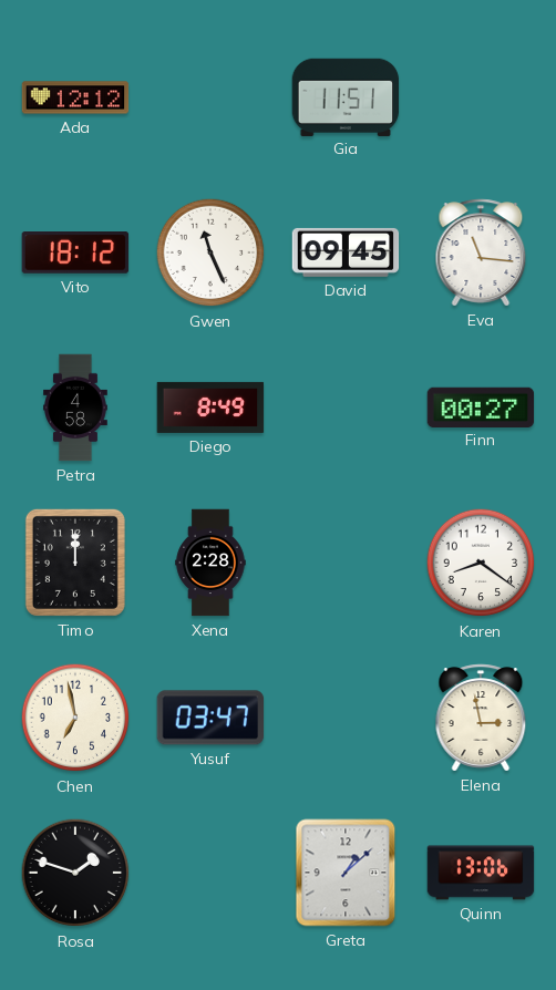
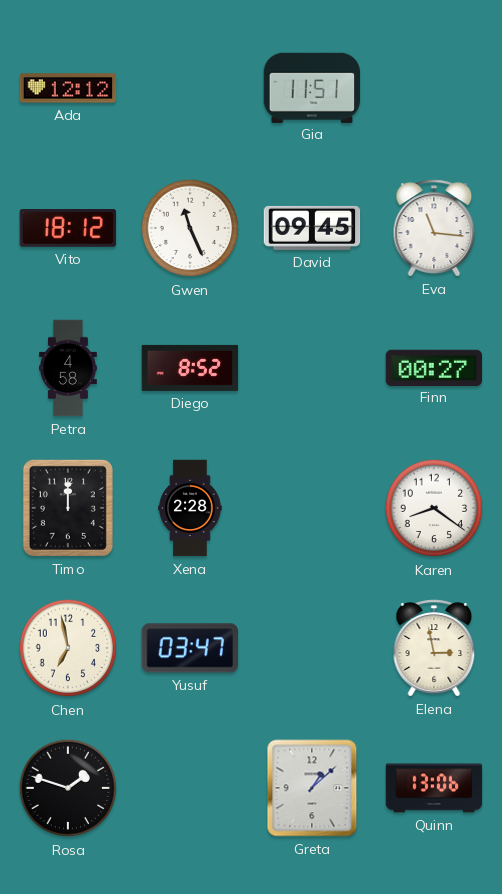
Diego: 8:49 -> 8:52 (190, 368)
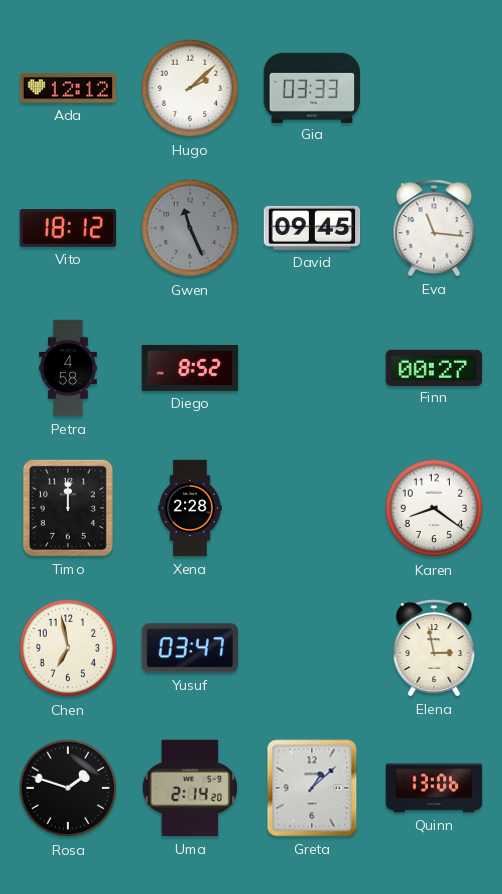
Hugo: none -> 2:08 (190, 88)
Gia: 11:51 -> 03:33 (312, 87)
Gwen dial: white -> grey (190, 228)
Uma: none -> 2:14 (190, 788)
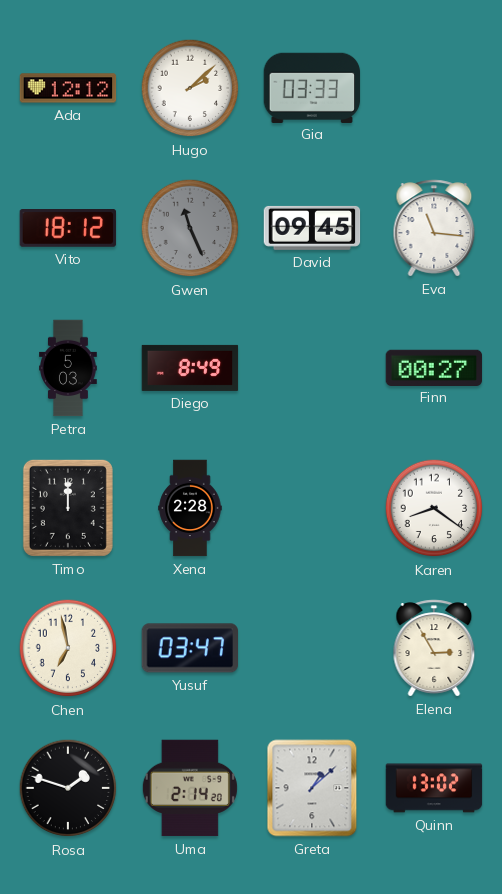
Petra: 4:58 -> 5:03 (69, 368)
Diego: 8:52 -> 8:49 (190, 368)
Elena: 2:58 -> 2:55 (434, 648)
Quinn: 13:06 -> 13:02 (434, 788)
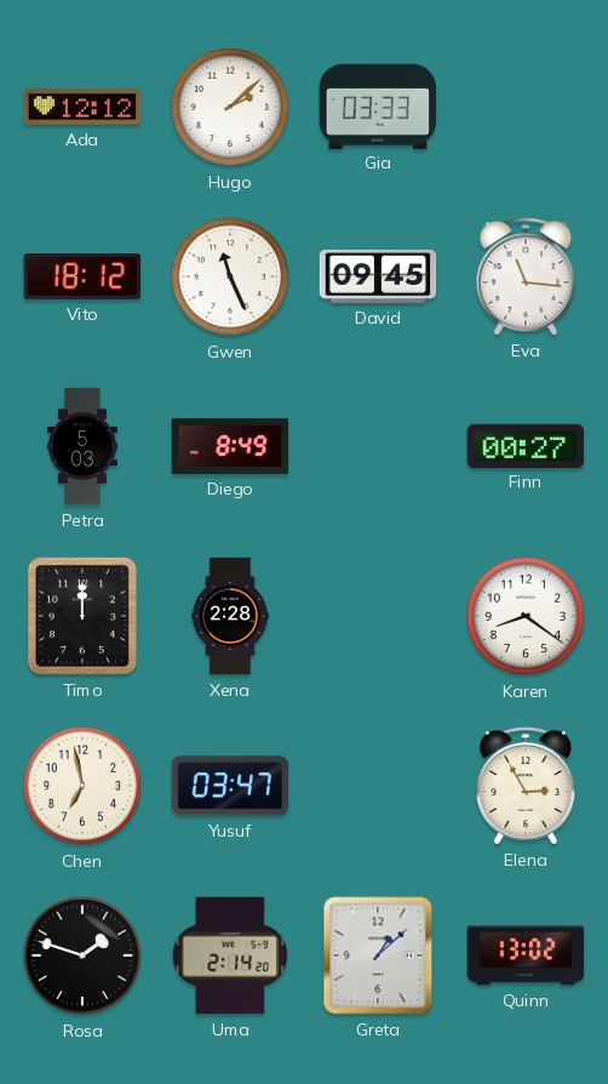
Gwen dial: grey -> white (230, 276)
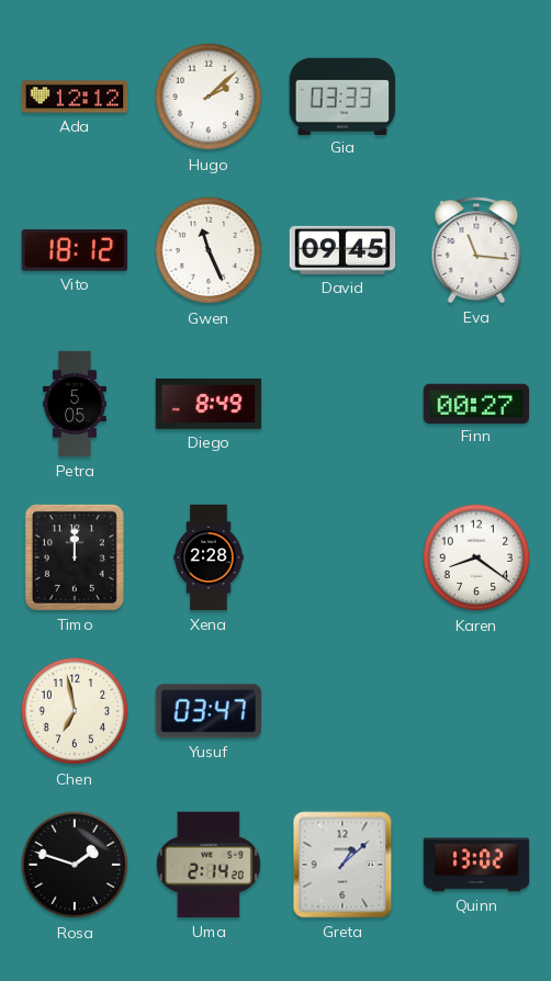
Petra: 5:03 -> 5:05 (76, 404)
Elena: 2:55 -> none (526, 786)
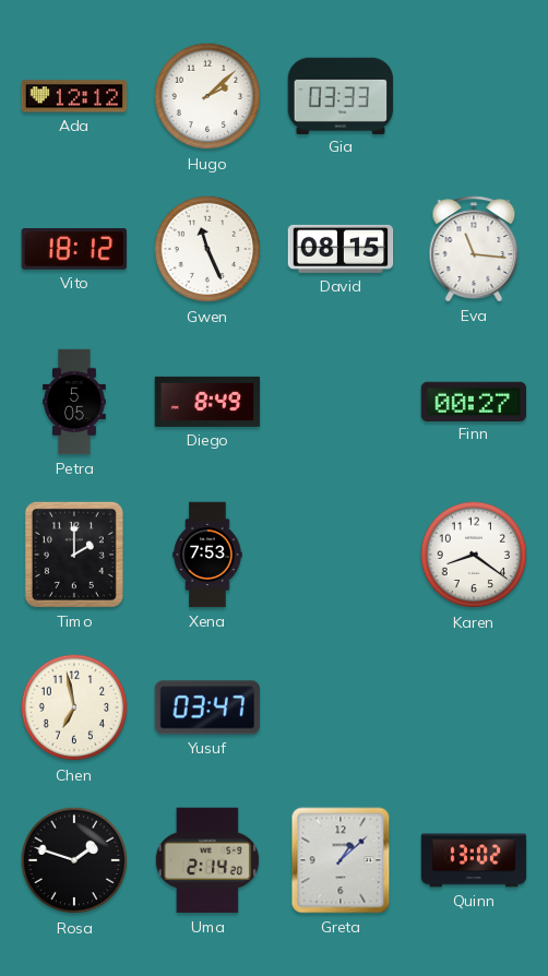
David: 09:45 -> 08:15 (341, 249)
Timo: 12:00 -> 2:00 (74, 555)
Xena: 2:28 -> 7:53 (207, 555)
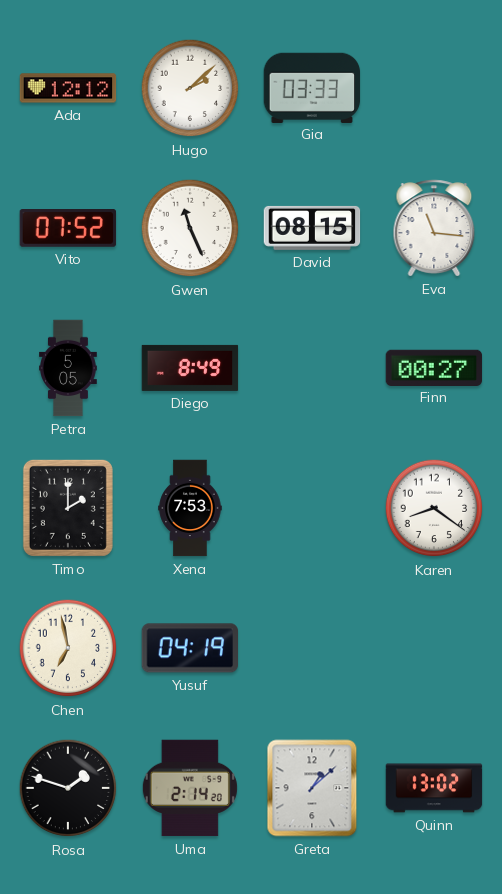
Vito: 18:12 -> 07:52 (68, 229)
Yusuf: 03:47 -> 04:19 (190, 648)
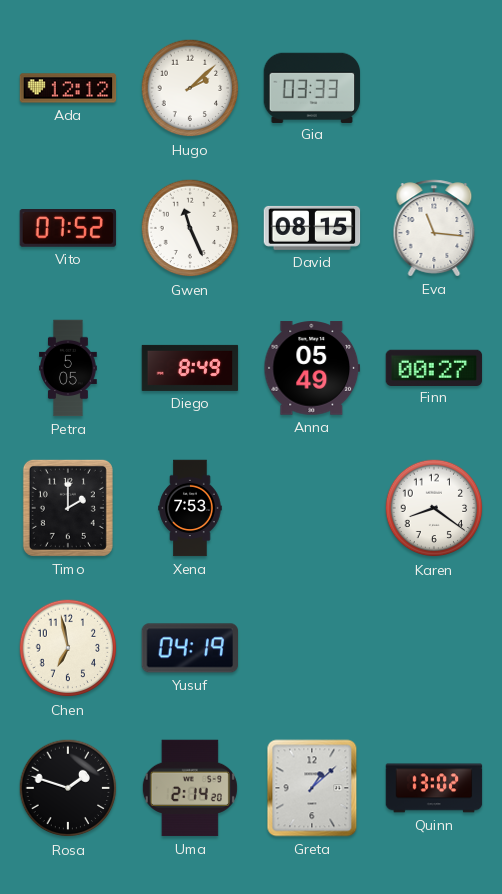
Anna: none -> 05:49 (312, 368)
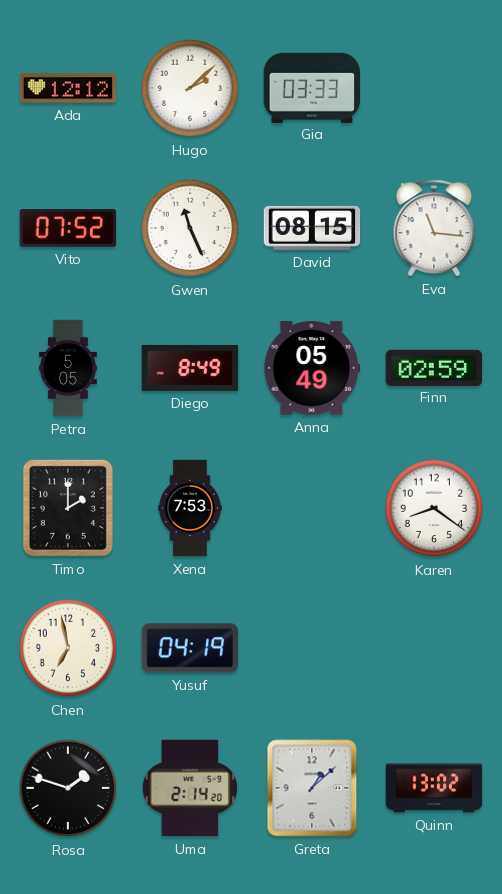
Finn: 00:27 -> 02:59 (434, 367)
